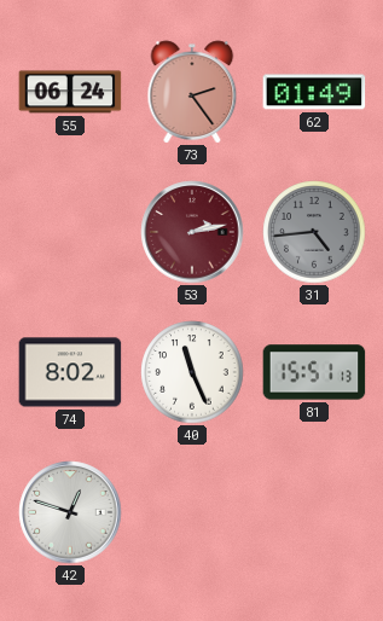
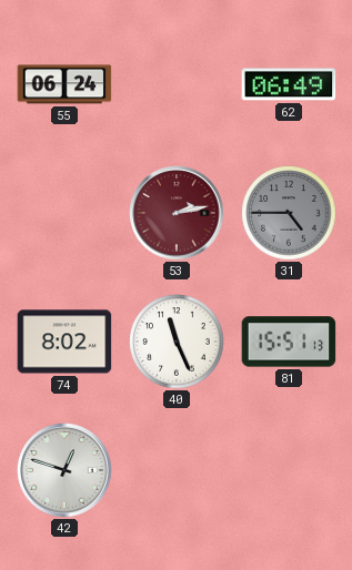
73: 2:24 -> none (192, 92)
62: 01:49 -> 06:49 (289, 84)
31: 4:44 -> 4:45 (289, 213)
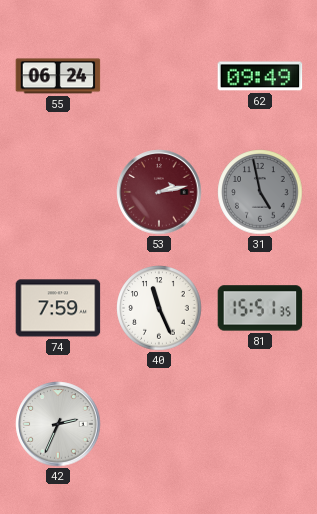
62: 06:49 -> 09:49 (260, 76)
31: 4:45 -> 4:58 (260, 192)
74: 8:02 -> 7:59 (58, 308)
81: 15:51:13 -> 15:51:35 (260, 308)
42: 12:48 -> 2:34 (58, 424)
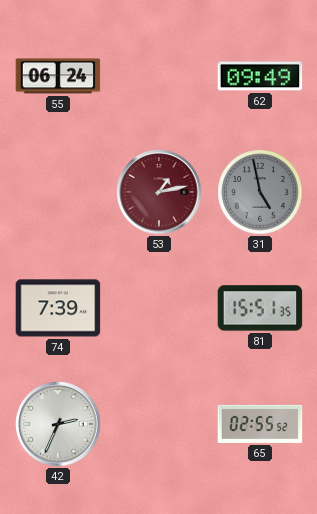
53: 2:13 -> 1:13 (159, 192)
74: 7:59 -> 7:39 (58, 308)
40: 11:26 -> none (159, 308)
65: none -> 02:55 (260, 424)
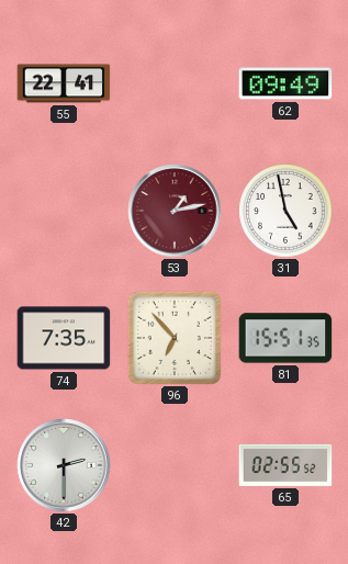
55: 06:24 -> 22:41 (64, 83)
31 dial: grey -> white (285, 211)
74: 7:39 -> 7:35 (64, 338)
96: none -> 6:53 (175, 338)
42: 2:34 -> 2:30 (64, 465)
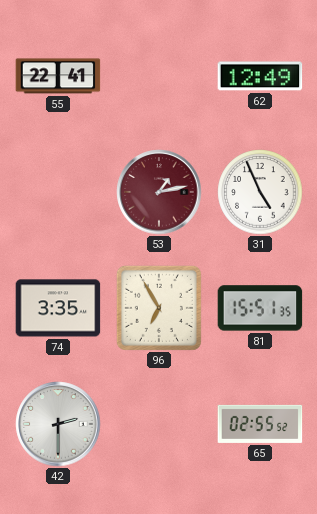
62: 09:49 -> 12:49 (260, 76)
31: 4:58 -> 4:56 (260, 192)
74: 7:35 -> 3:35 (58, 308)
96: 6:53 -> 6:55 (159, 308)
